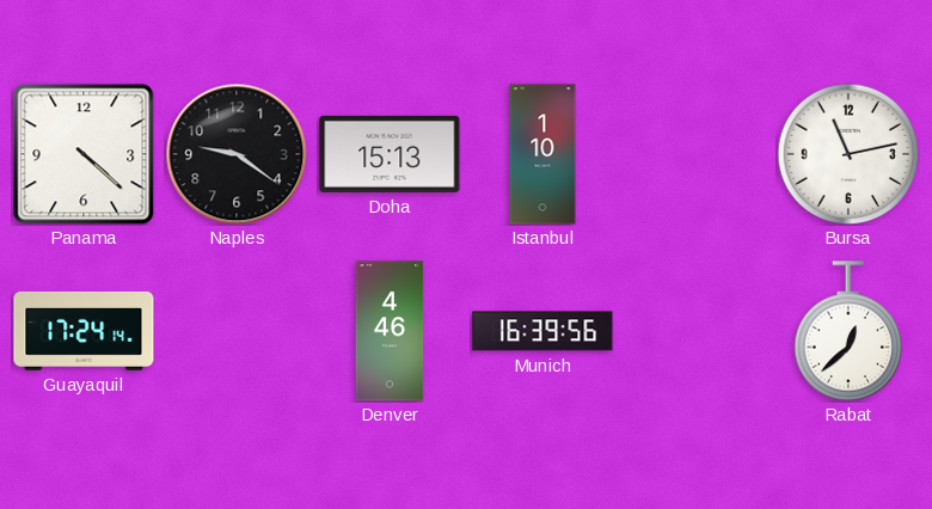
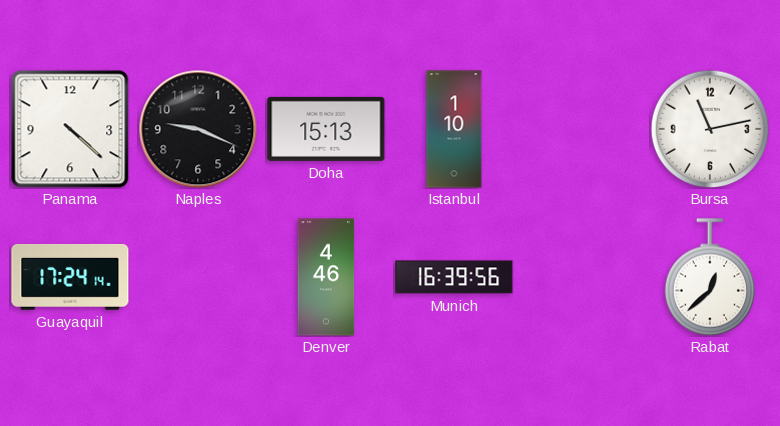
Naples: 9:21 -> 9:19 (198, 129)
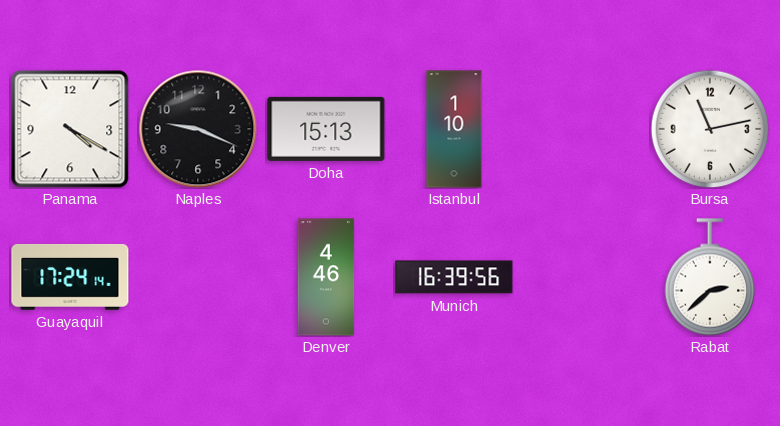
Panama: 4:22 -> 4:20 (70, 129)
Rabat: 12:38 -> 2:38 (710, 277)
